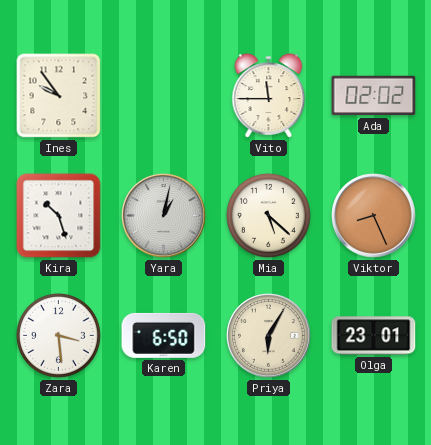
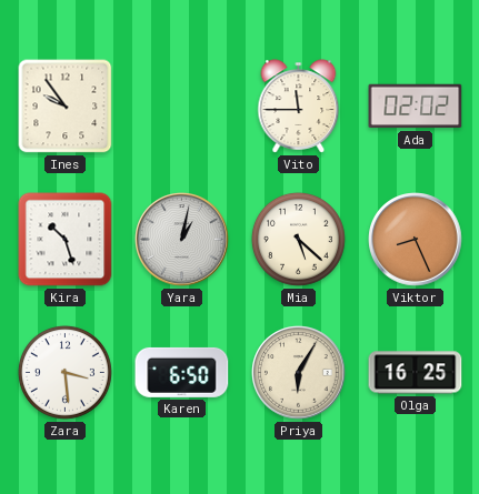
Olga: 23:01 -> 16:25 (416, 373)
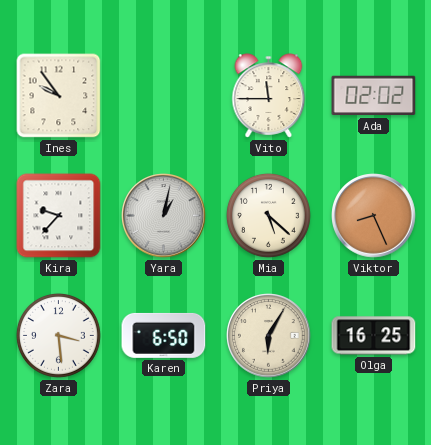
Kira: 10:27 -> 9:37 (59, 216)
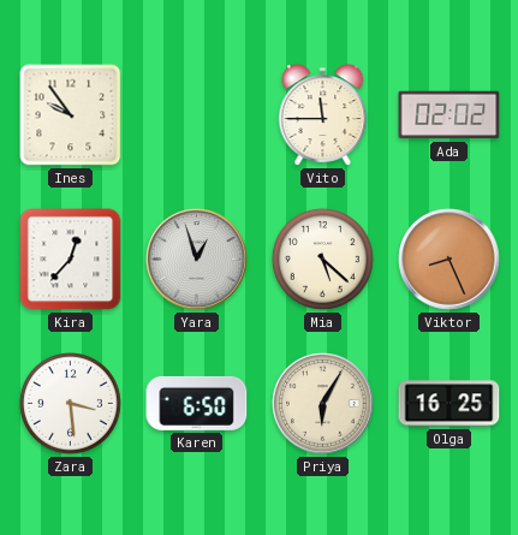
Kira: 9:37 -> 12:37 (71, 260)
Yara: 1:02 -> 12:57 (197, 260)
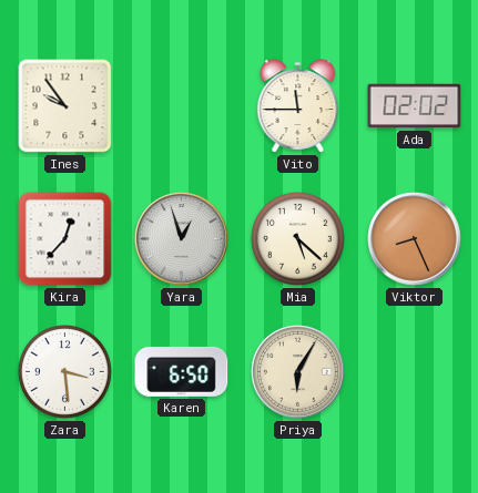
Olga: 16:25 -> none (449, 404)
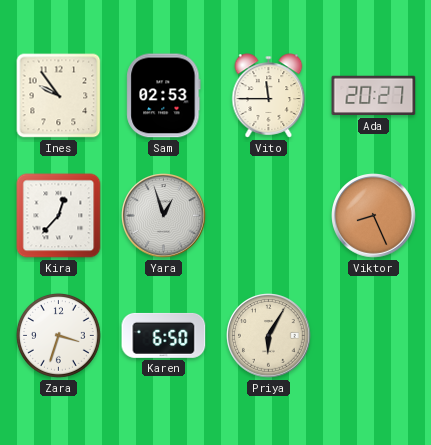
Sam: none -> 02:53 (164, 96)
Ada: 02:02 -> 20:27 (374, 96)
Mia: 5:22 -> none (297, 238)
Zara: 3:29 -> 3:33 (58, 335)
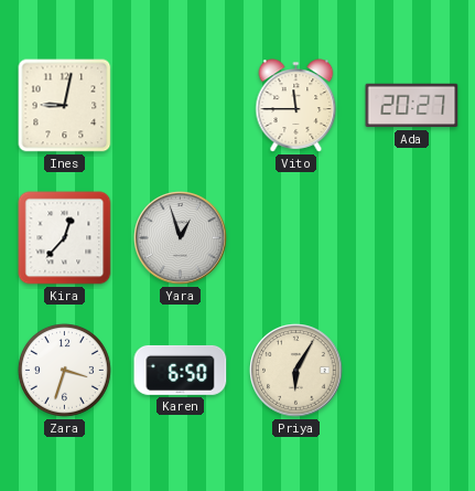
Ines: 9:54 -> 9:02 (65, 106)
Sam: 02:53 -> none (164, 96)
Viktor: 8:26 -> none (374, 216)
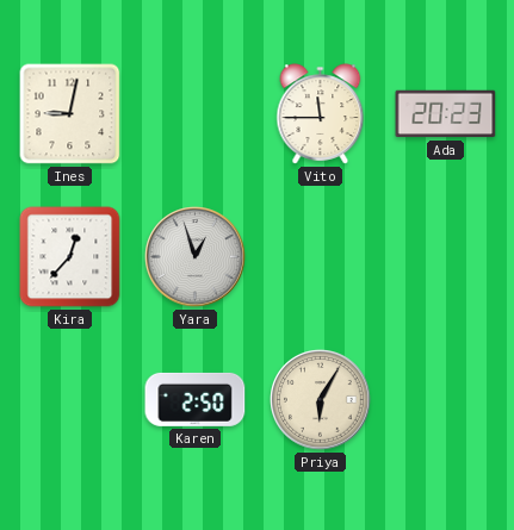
Ada: 20:27 -> 20:23 (446, 114)
Zara: 3:33 -> none (64, 370)
Karen: 6:50 -> 2:50 (196, 399)
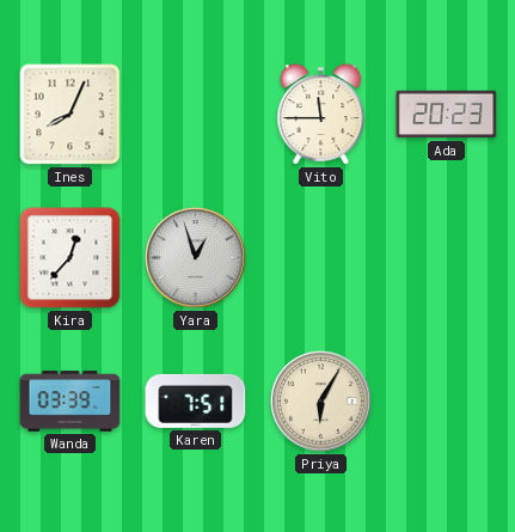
Ines: 9:02 -> 8:04 (70, 115)
Wanda: none -> 03:39 (70, 402)
Karen: 2:50 -> 7:51 (196, 400)
